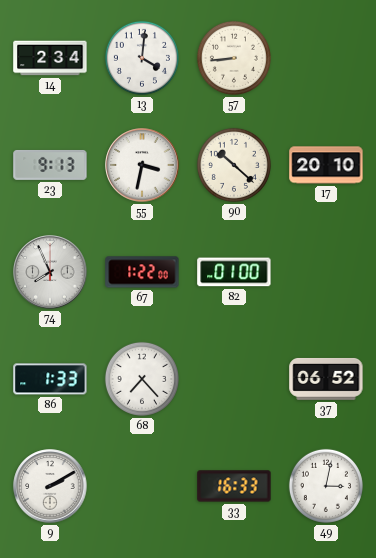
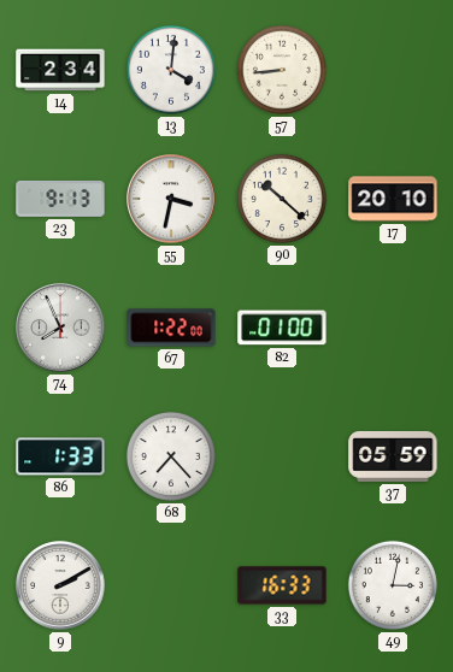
37: 06:52 -> 05:59 (393, 456)
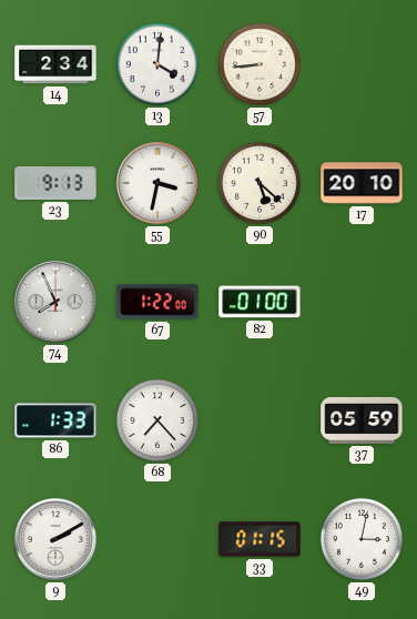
90: 10:22 -> 5:22 (260, 183)
33: 16:33 -> 01:15 (260, 539)
